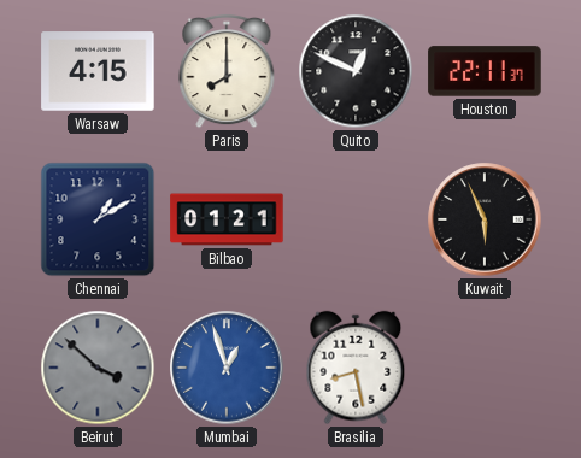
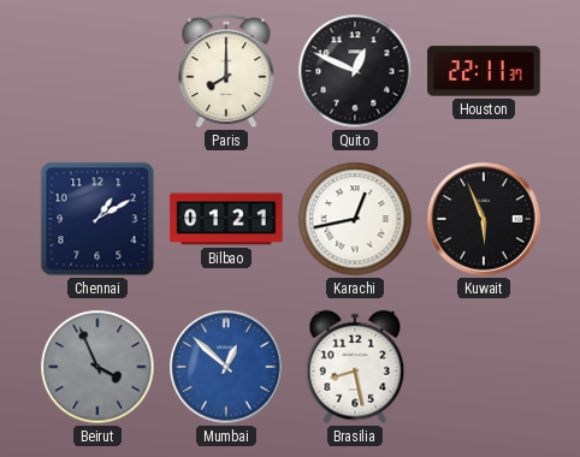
Warsaw: 4:15 -> none (98, 71)
Karachi: none -> 12:43 (355, 219)
Beirut: 3:52 -> 3:56 (97, 367)
Mumbai: 12:57 -> 12:52 (226, 367)
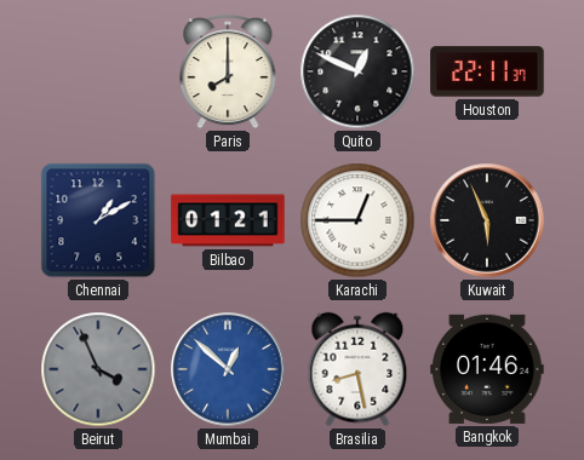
Karachi: 12:43 -> 12:45 (357, 220)
Bangkok: none -> 01:46 (487, 369)
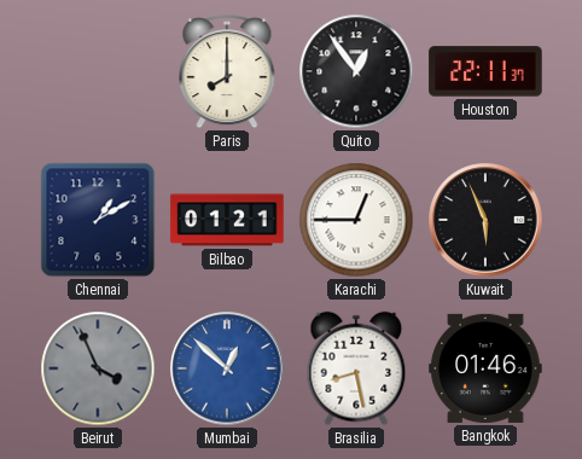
Quito: 12:49 -> 12:54 (356, 71)
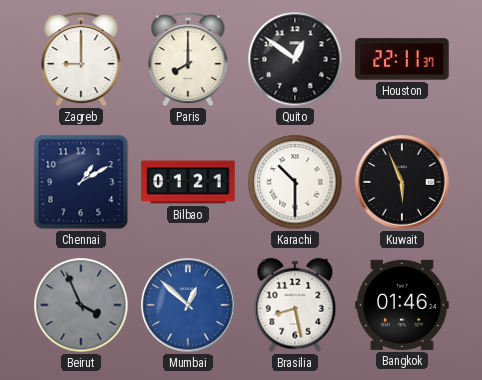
Zagreb: none -> 9:00 (81, 59)
Quito: 12:54 -> 12:51 (295, 59)
Karachi: 12:45 -> 10:30 (295, 182)
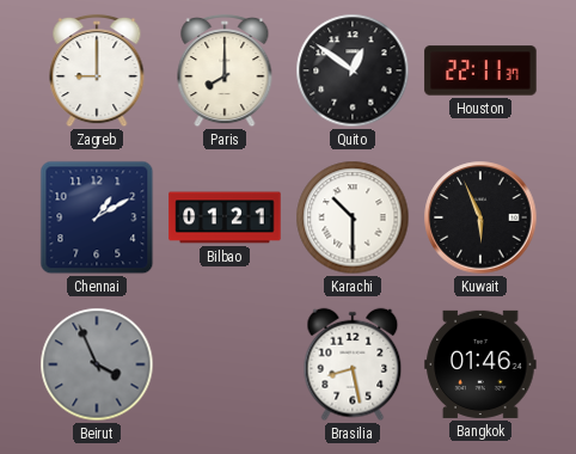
Mumbai: 12:52 -> none (188, 305)
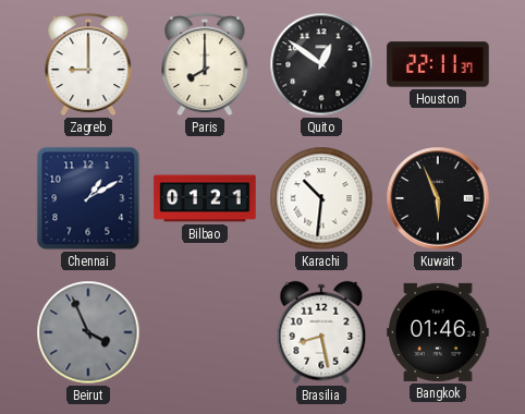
Karachi: 10:30 -> 10:31 (321, 198)
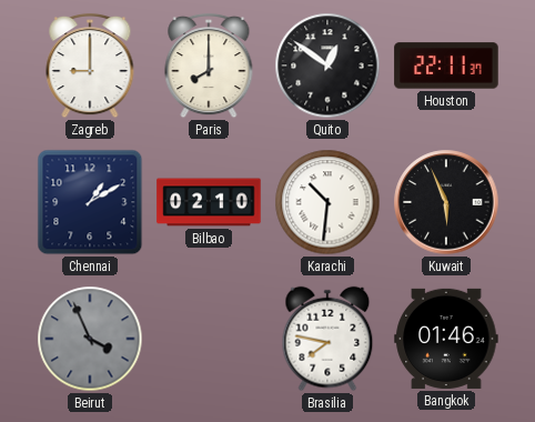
Bilbao: 01:21 -> 02:10 (209, 202)
Brasilia: 8:28 -> 7:47 (327, 339)
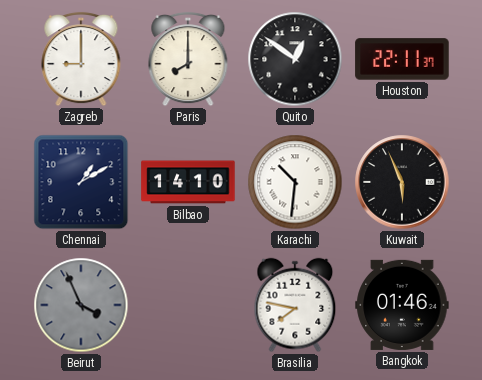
Bilbao: 02:10 -> 14:10 (188, 182)
